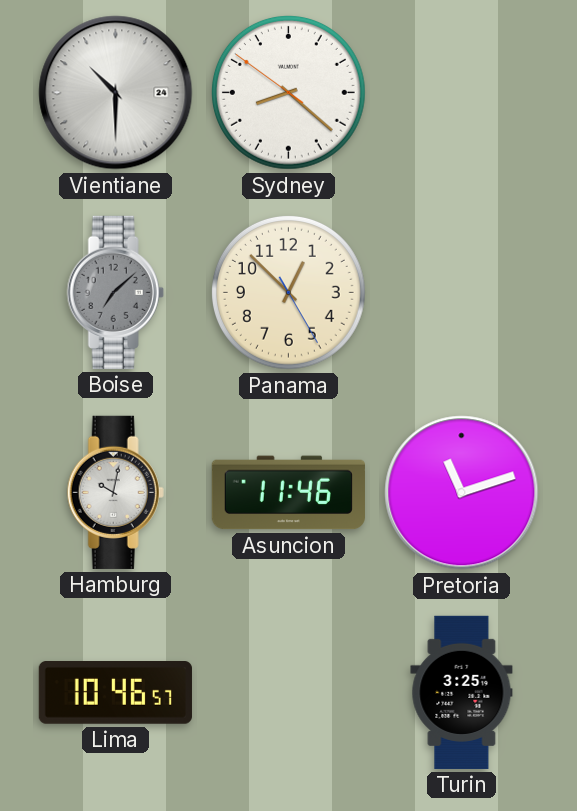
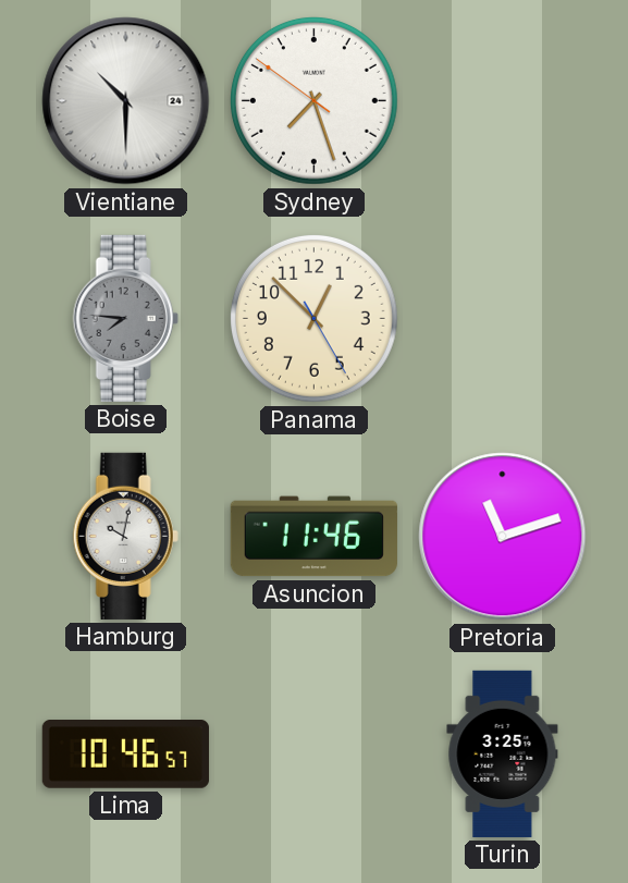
Sydney: 8:21 -> 7:26 (313, 100)
Boise: 7:08 -> 7:46 (125, 318)
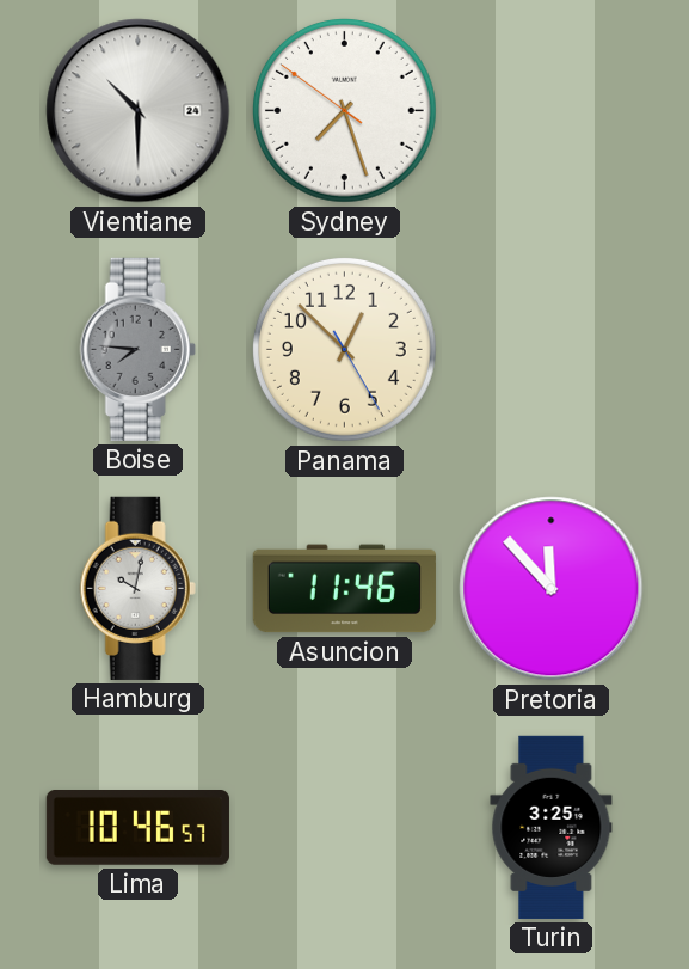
Pretoria: 11:12 -> 11:53 (552, 589)
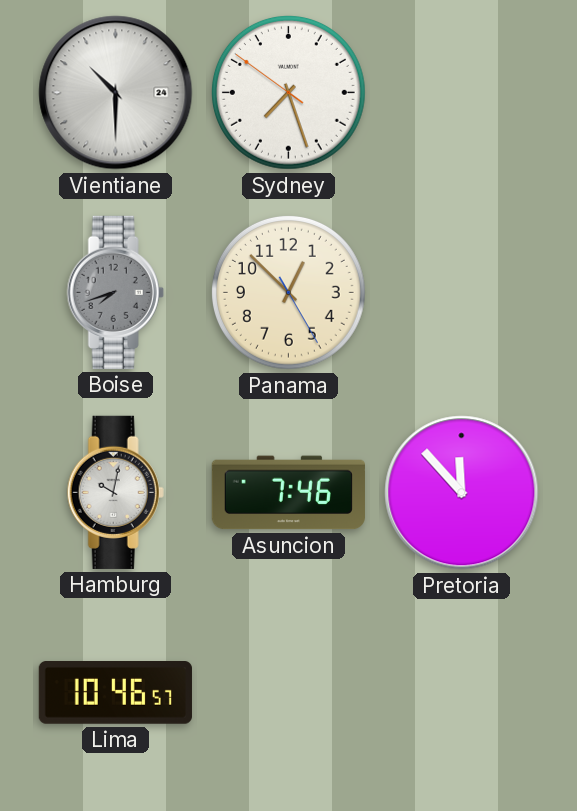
Boise: 7:46 -> 7:42 (115, 292)
Asuncion: 11:46 -> 7:46 (288, 493)
Turin: 3:25 -> none (552, 827)
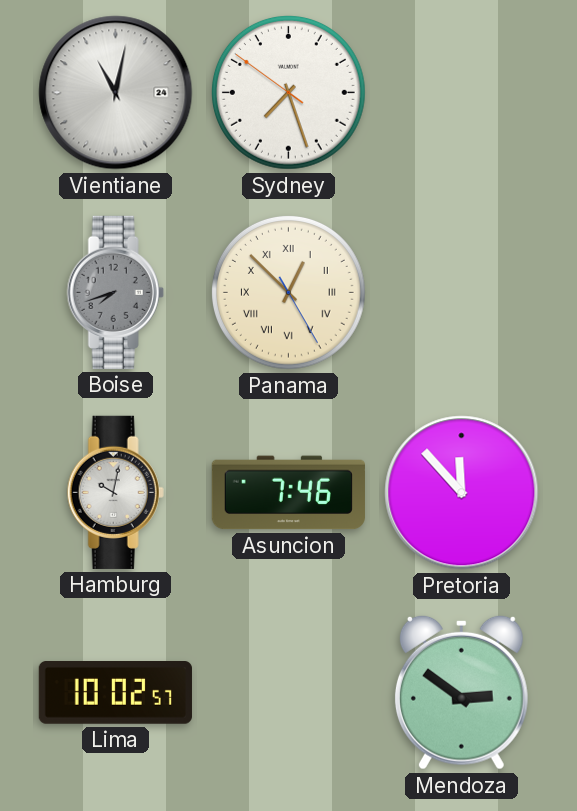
Vientiane: 10:30 -> 11:02 (116, 93)
Panama numerals: Arabic -> Roman (288, 292)
Lima: 10:46 -> 10:02 (115, 693)
Mendoza: none -> 2:51 (461, 692)
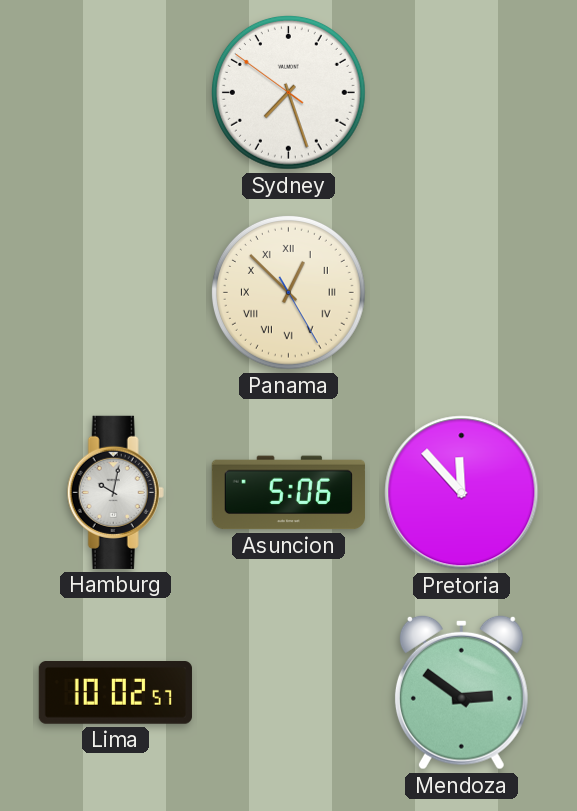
Vientiane: 11:02 -> none (116, 93)
Boise: 7:42 -> none (115, 292)
Asuncion: 7:46 -> 5:06 (288, 493)
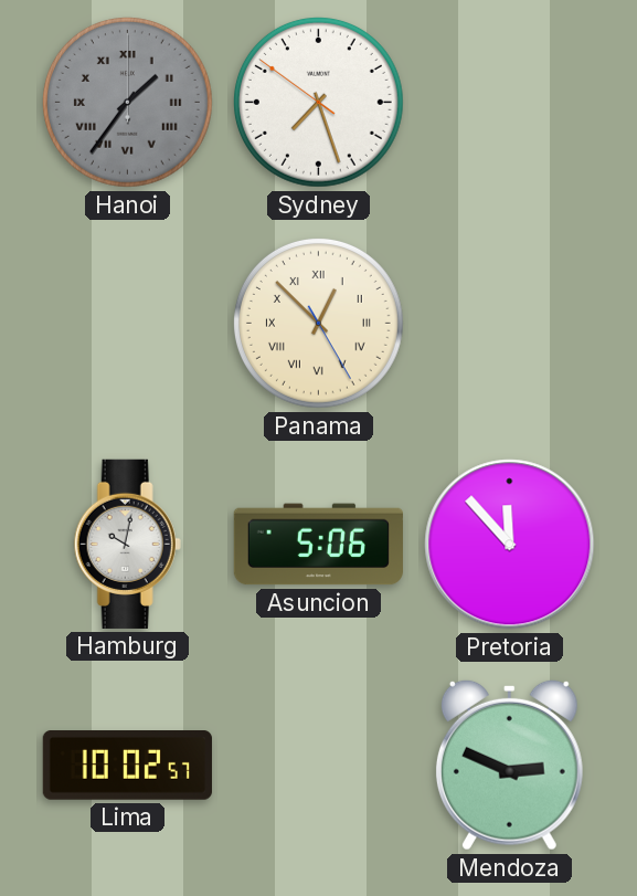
Hanoi: none -> 1:36 (127, 102)
Mendoza: 2:51 -> 2:49 (509, 765)
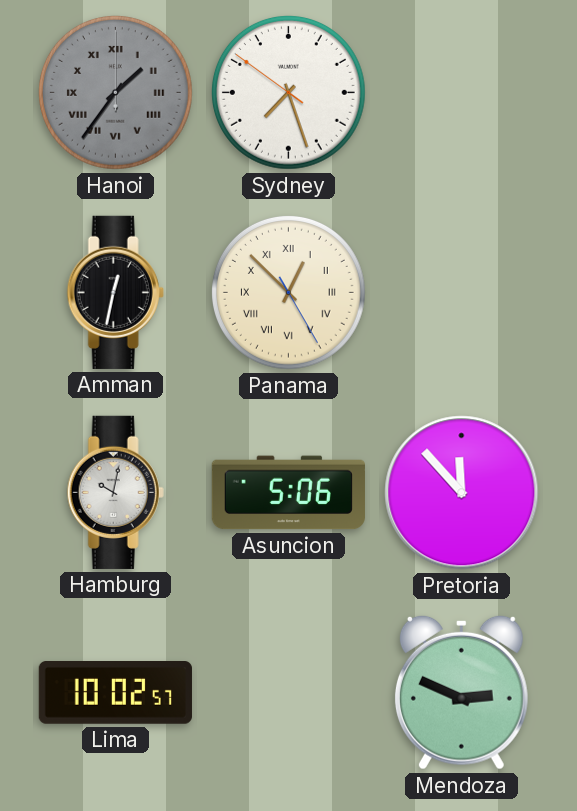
Amman: none -> 12:32 (115, 292)
